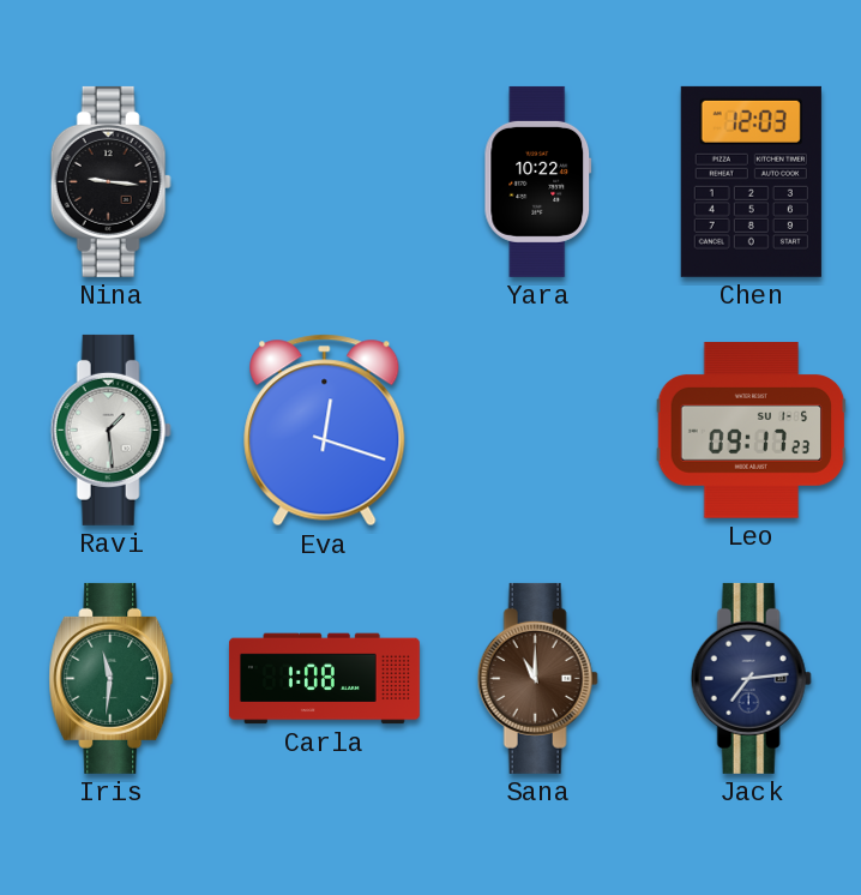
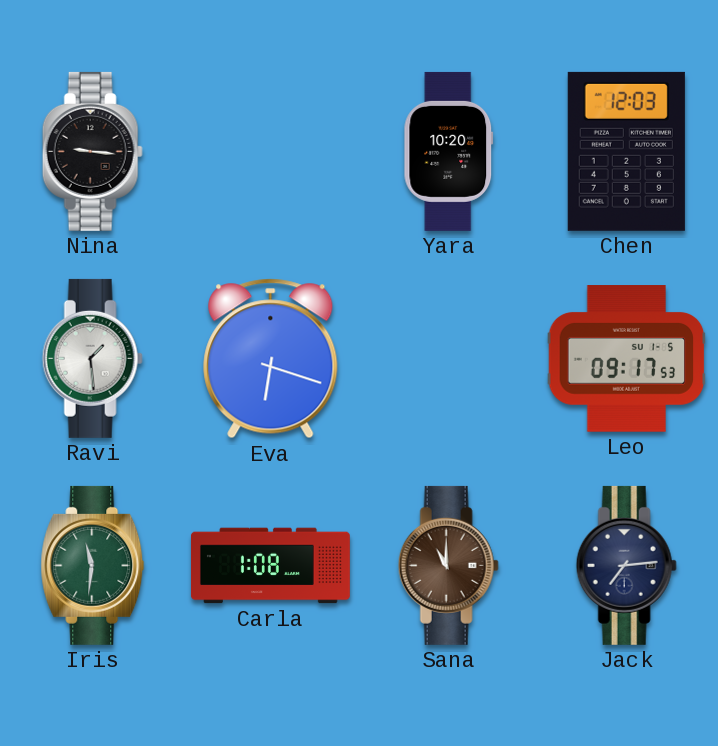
Yara: 10:22 -> 10:20 (449, 151)
Eva: 12:18 -> 6:18 (271, 359)
Leo: 09:17:23 -> 09:17:53 (627, 359)
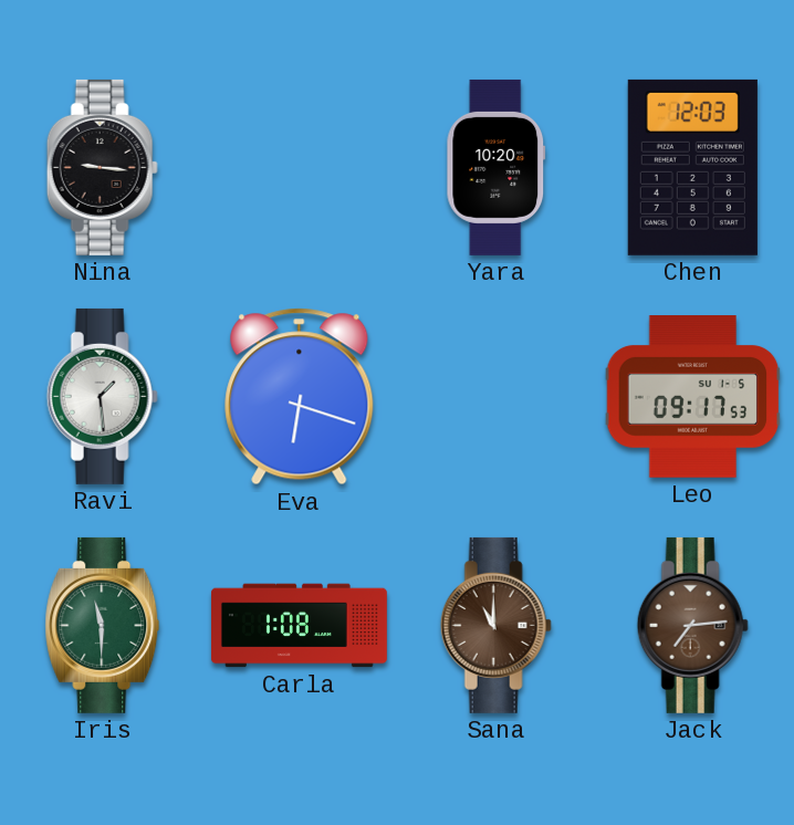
Iris: 11:31 -> 11:30 (103, 625)
Jack dial: navy -> brown (692, 625)
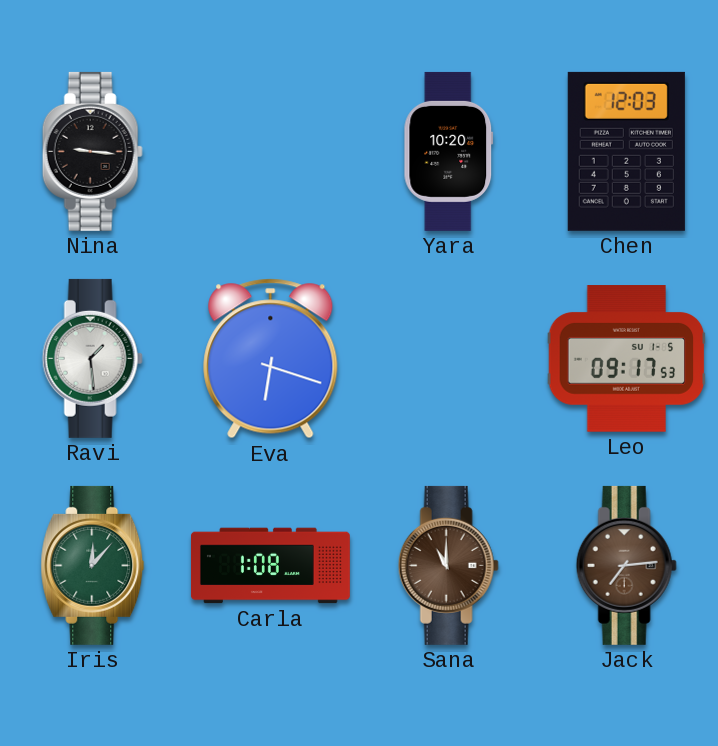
Iris: 11:30 -> 12:07 (93, 565)
